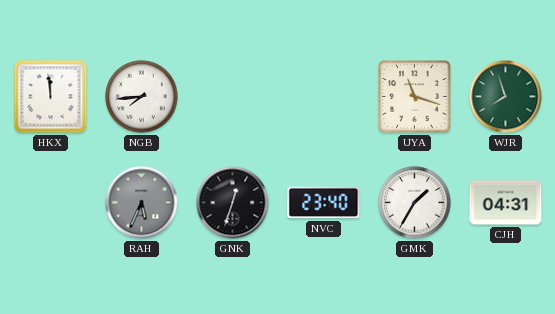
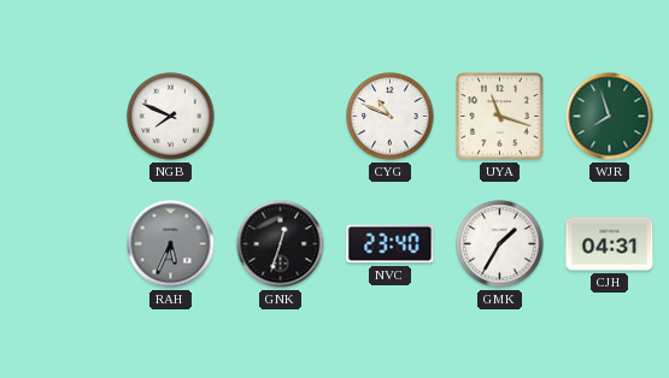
HKX: 11:59 -> none (51, 97)
NGB: 7:44 -> 7:49 (171, 117)
CYG: none -> 10:49 (391, 117)
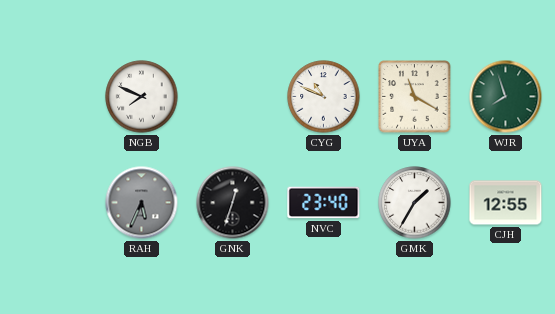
UYA: 11:18 -> 11:20 (415, 97)
CJH: 04:31 -> 12:55 (506, 203)
